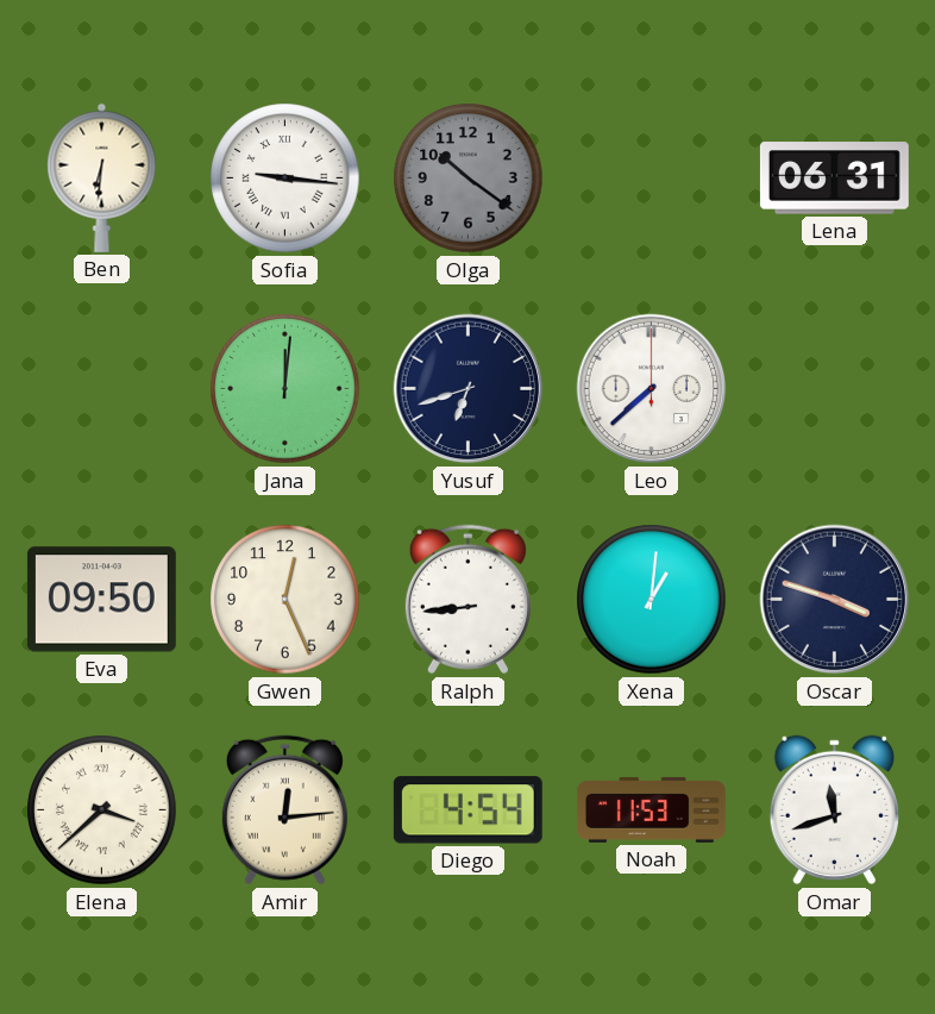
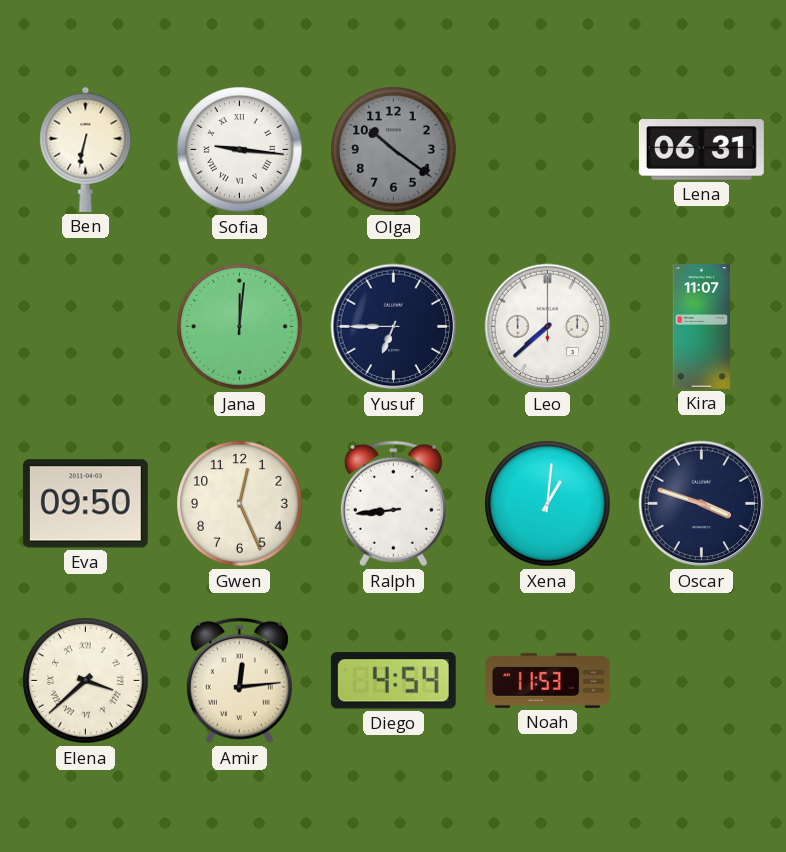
Ben: 6:31 -> 6:32 (86, 149)
Yusuf: 6:42 -> 6:45 (394, 327)
Kira: none -> 11:07 (702, 326)
Omar: 11:42 -> none (834, 810)
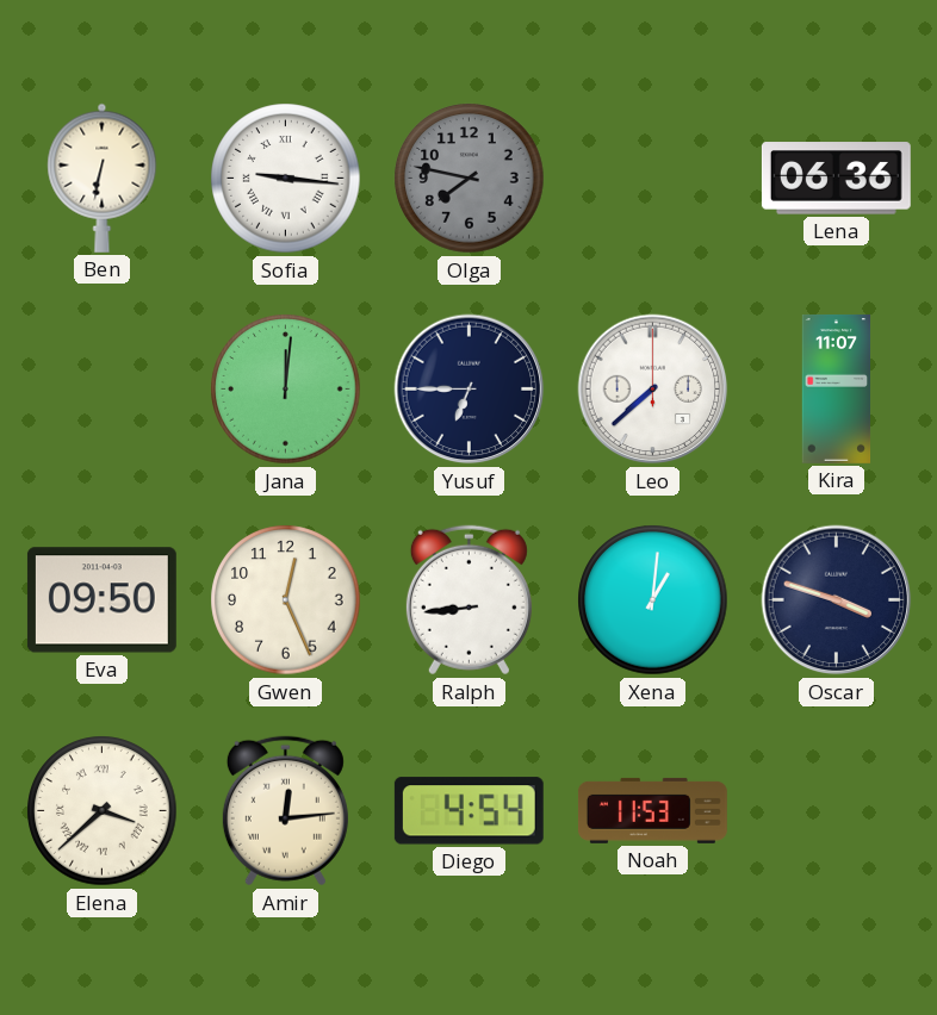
Olga: 10:21 -> 7:47 (470, 179)
Lena: 06:31 -> 06:36 (836, 179)
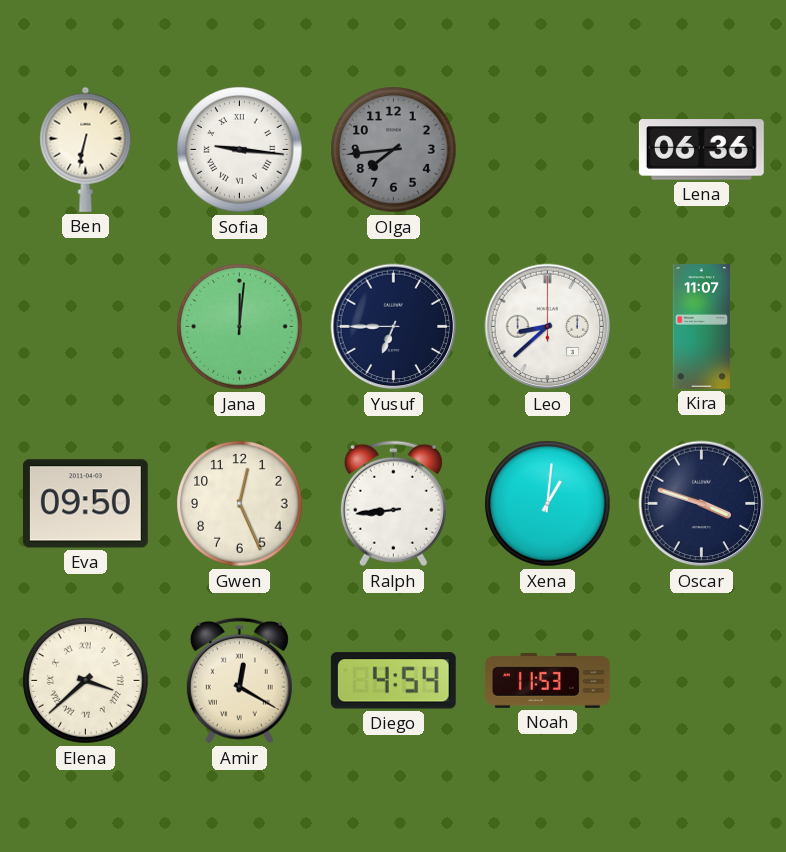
Olga: 7:47 -> 7:44 (394, 150)
Leo: 7:38 -> 8:38 (548, 327)
Amir: 12:14 -> 12:20 (239, 681)
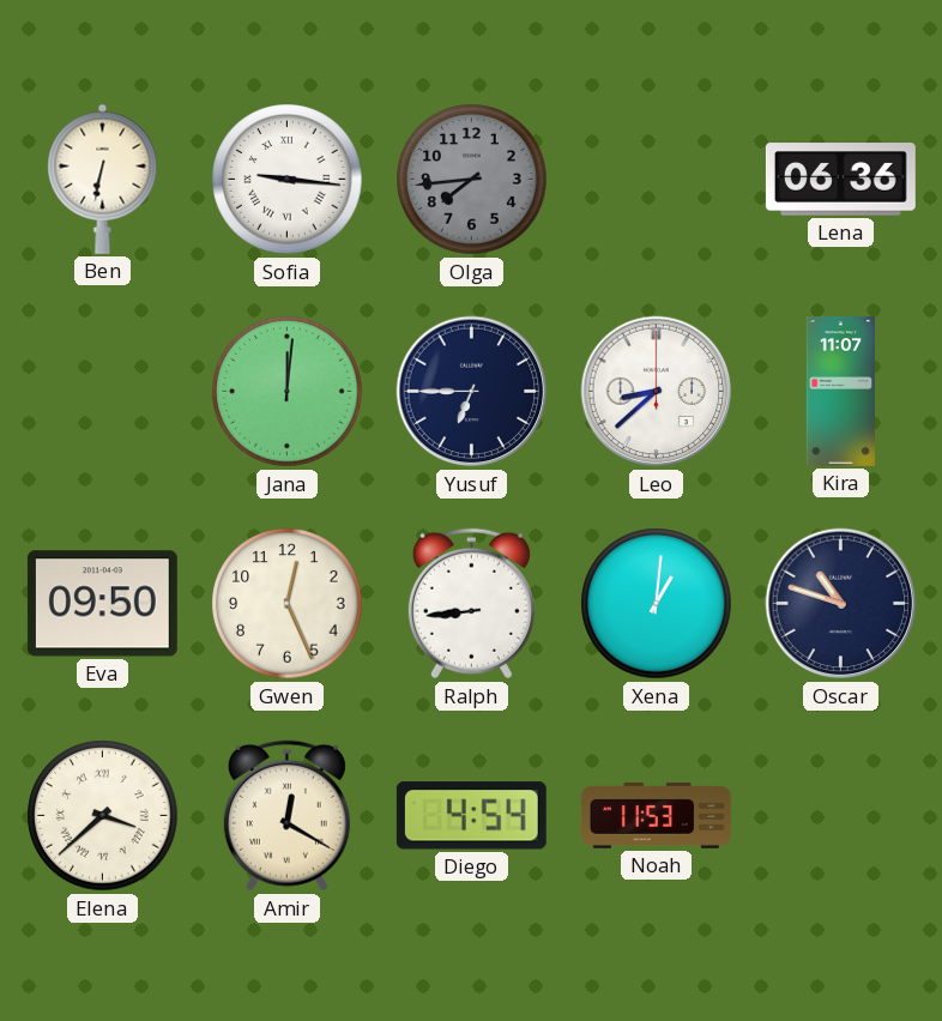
Oscar: 3:48 -> 10:48 (841, 604)
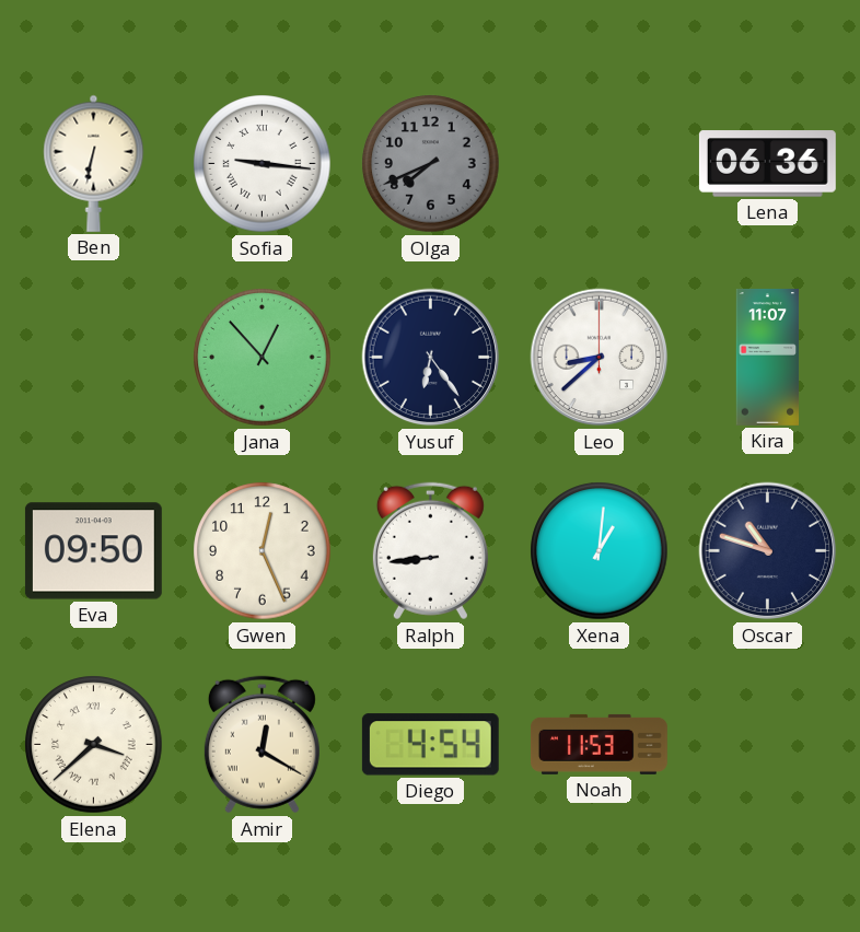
Olga: 7:44 -> 7:41 (431, 164)
Jana: 12:01 -> 12:53 (263, 358)
Yusuf: 6:45 -> 6:24 (431, 358)
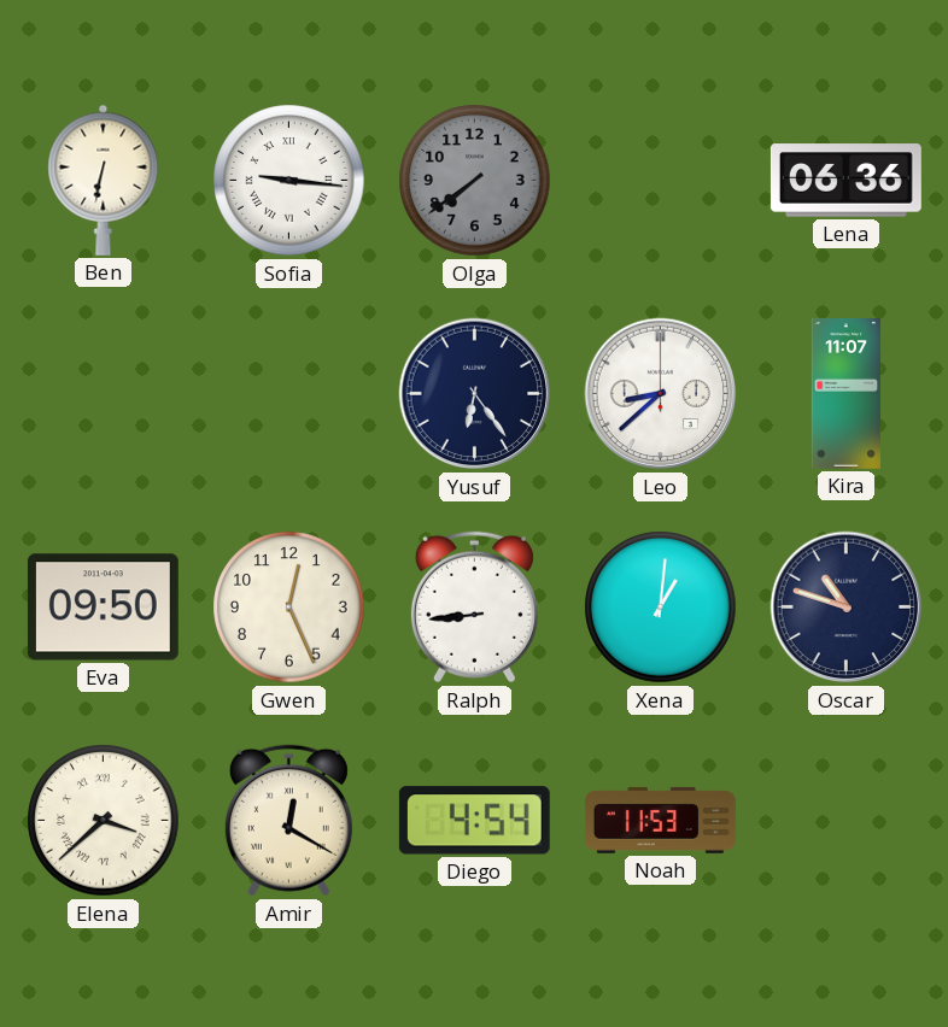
Olga: 7:41 -> 7:39 (475, 181)
Jana: 12:53 -> none (263, 358)
